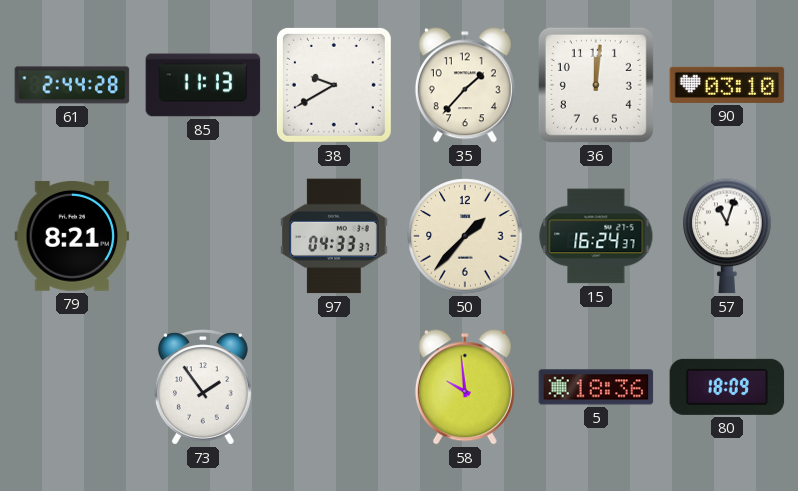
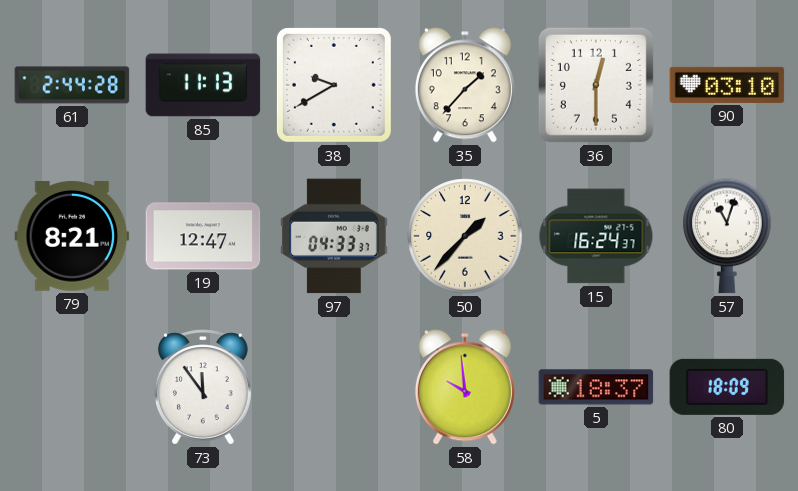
36: 12:01 -> 12:30 (596, 85)
19: none -> 12:47 (203, 236)
73: 1:54 -> 11:54 (203, 387)
5: 18:36 -> 18:37 (596, 387)
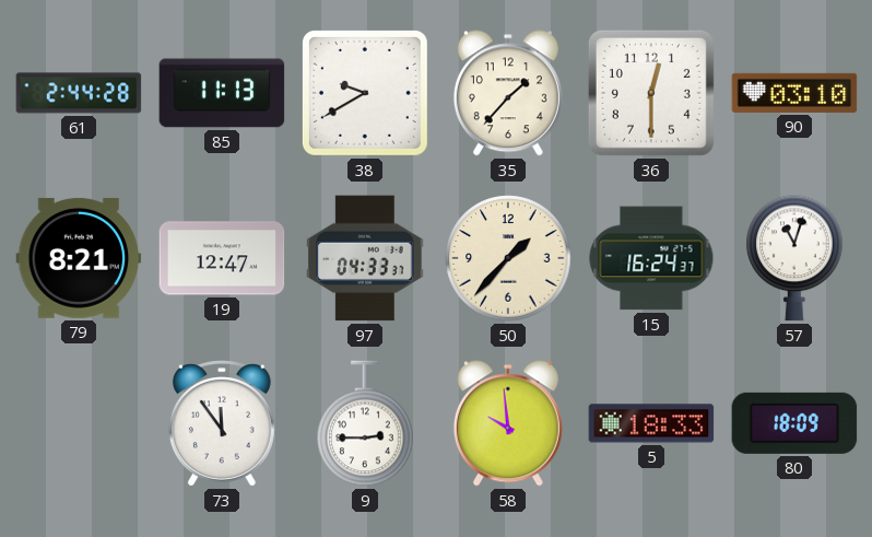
9: none -> 2:45 (365, 423)
5: 18:37 -> 18:33 (651, 423)
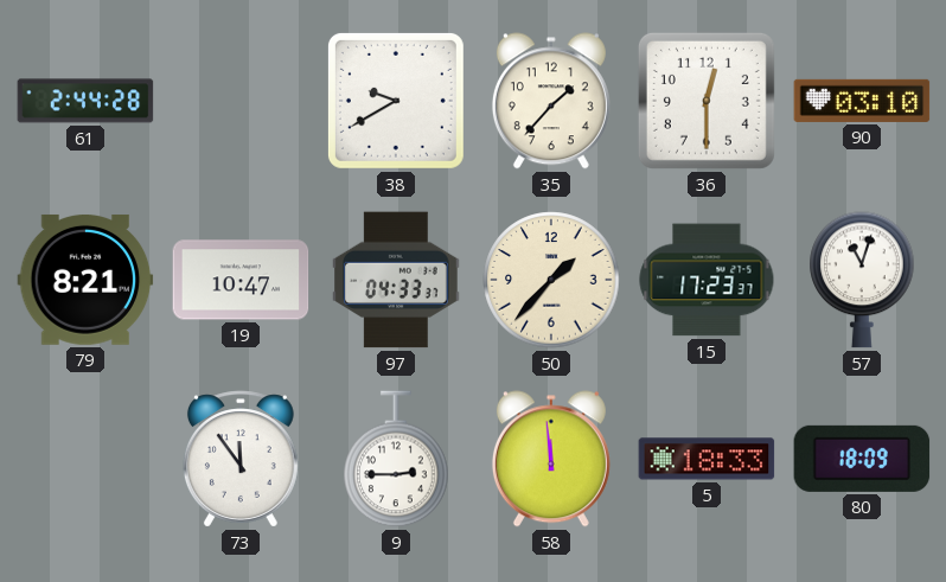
85: 11:13 -> none (222, 93)
19: 12:47 -> 10:47 (241, 280)
15: 16:24 -> 17:23 (707, 280)
58: 9:59 -> 11:59 (551, 459)
